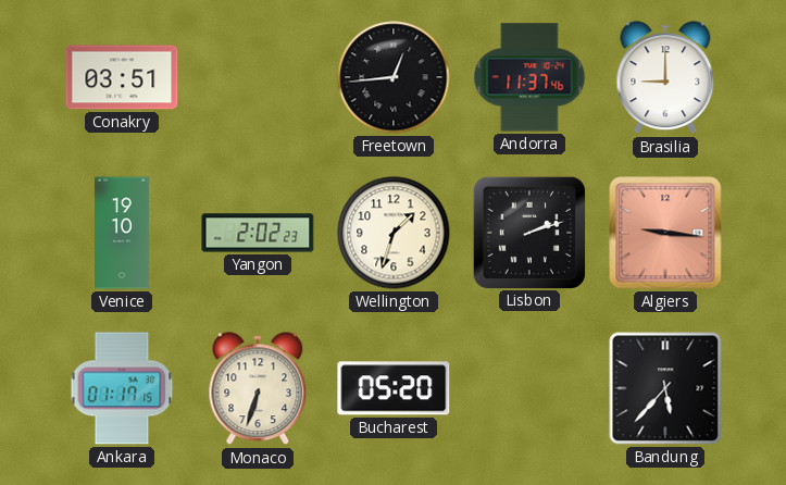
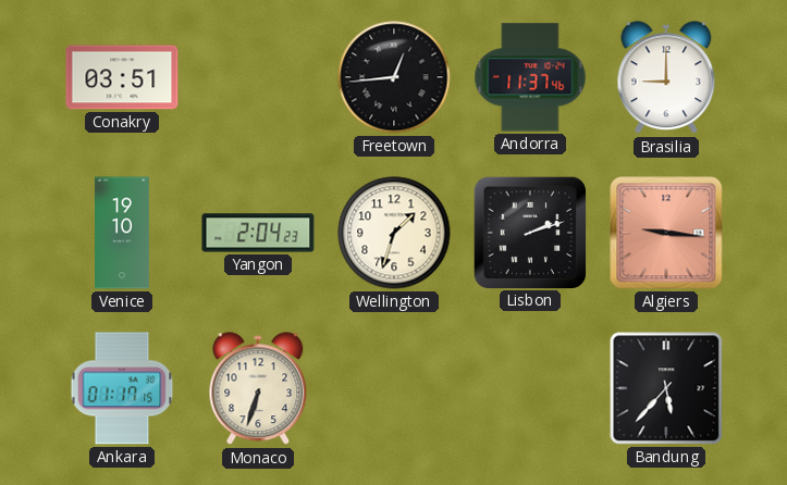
Yangon: 2:02 -> 2:04 (258, 233)
Bucharest: 05:20 -> none (394, 388)
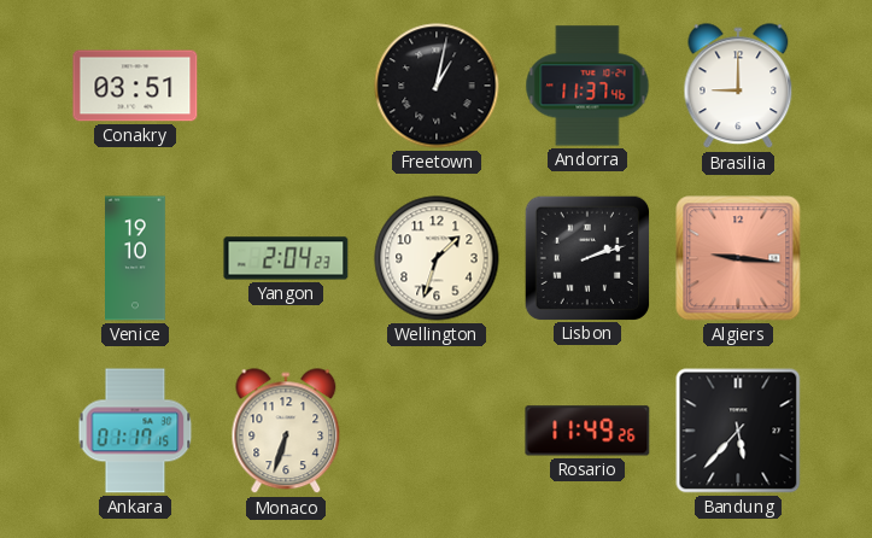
Freetown: 12:44 -> 1:02 (437, 86)
Rosario: none -> 11:49 (587, 431)
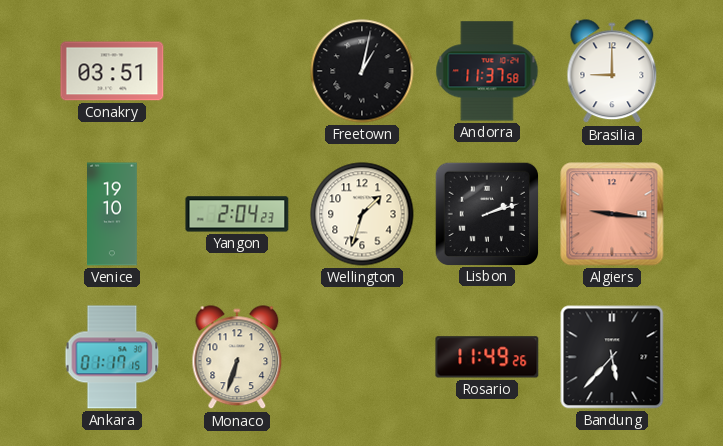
Andorra: 11:37:46 -> 11:37:58 (487, 71)
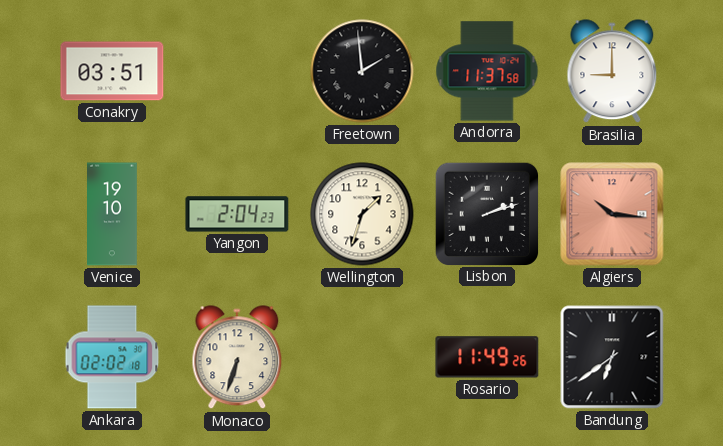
Freetown: 1:02 -> 1:59 (362, 71)
Algiers: 9:16 -> 10:16 (612, 214)
Ankara: 01:17 -> 02:02 (112, 357)
Bandung: 5:37 -> 6:39 (612, 357)
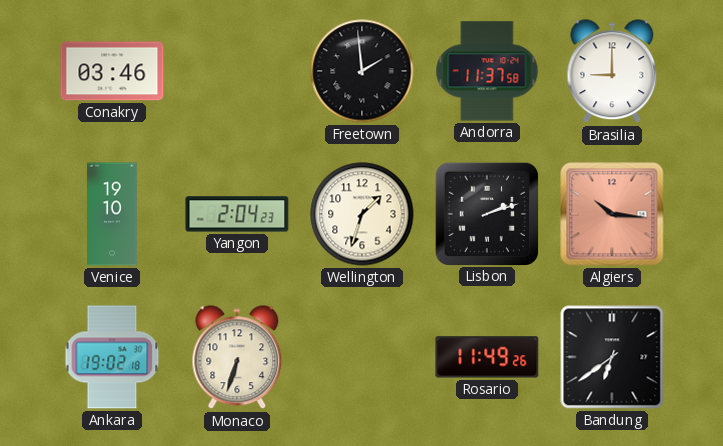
Conakry: 03:51 -> 03:46 (112, 71)
Ankara: 02:02 -> 19:02 (112, 357)
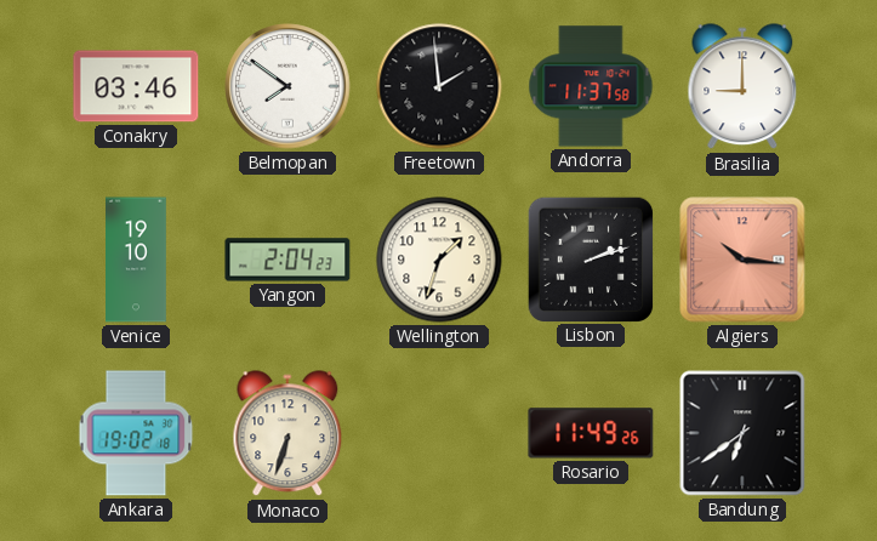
Belmopan: none -> 7:51 (287, 86)
